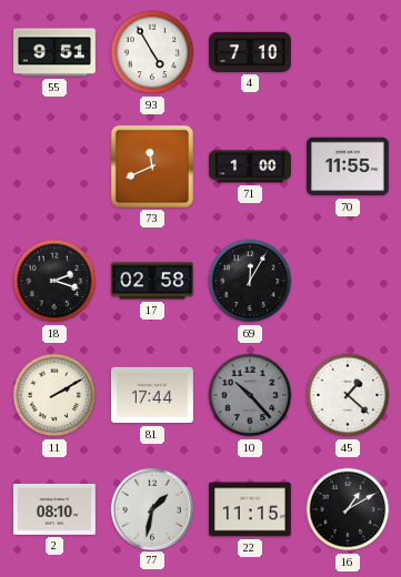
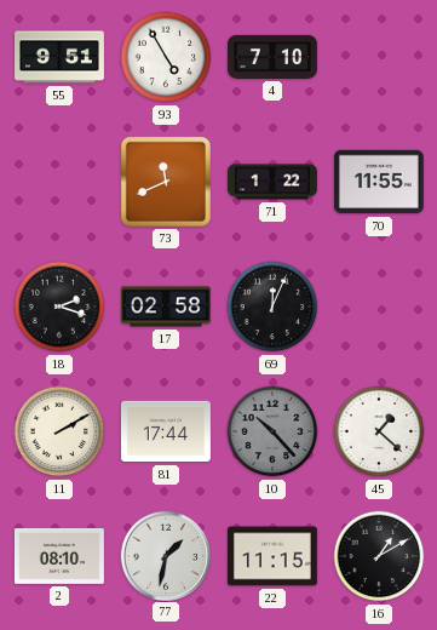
71: 1:00 -> 1:22 (274, 182)
69: 12:05 -> 12:04 (272, 307)
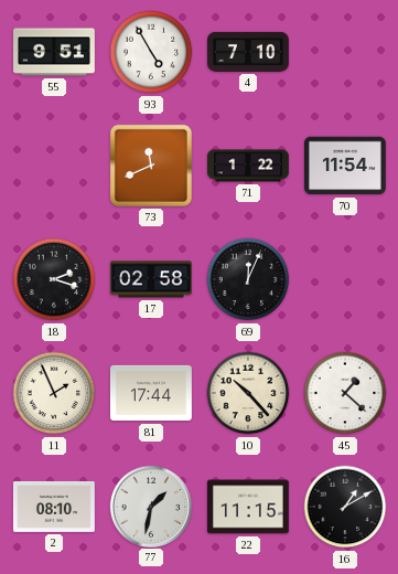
70: 11:55 -> 11:54 (345, 166)
11: 2:10 -> 1:56 (54, 393)
10 dial: grey -> cream (248, 393)
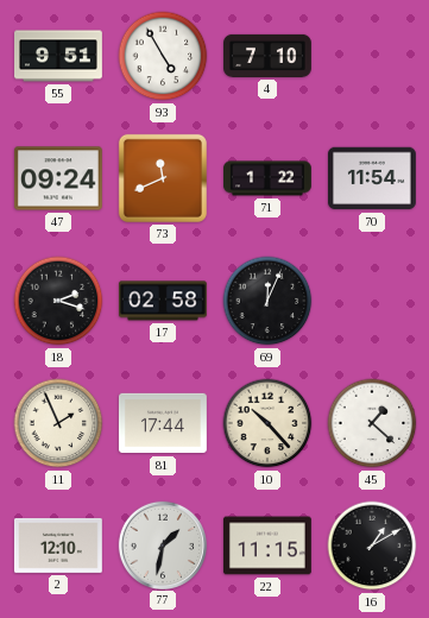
47: none -> 09:24 (58, 178)
2: 08:10 -> 12:10 (58, 546)
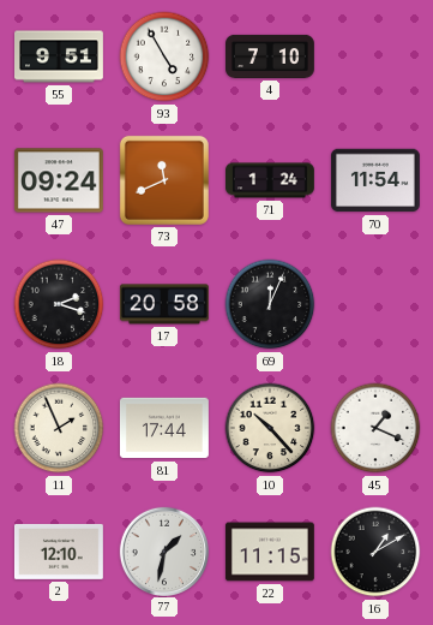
71: 1:22 -> 1:24 (271, 180)
17: 02:58 -> 20:58 (164, 304)
45: 1:22 -> 1:19 (375, 428)
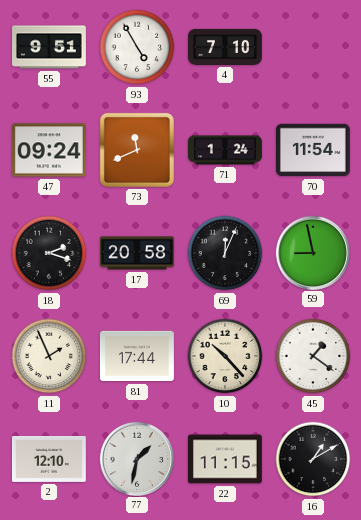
59: none -> 8:58 (312, 252)
45: 1:19 -> 1:21 (313, 356)
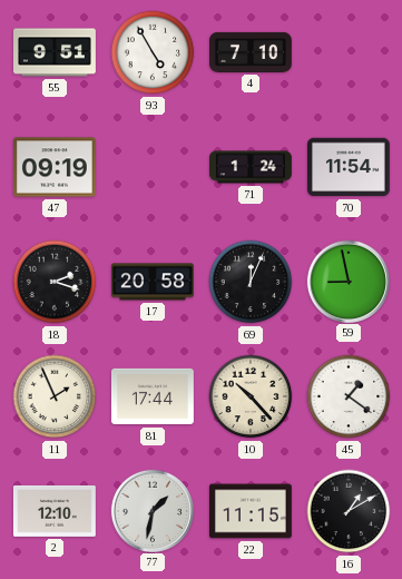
47: 09:24 -> 09:19 (55, 167)
73: 11:41 -> none (137, 150)
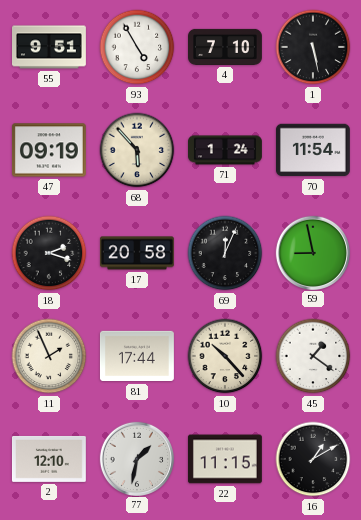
1: none -> 5:28 (313, 47)
68: none -> 5:53 (137, 150)
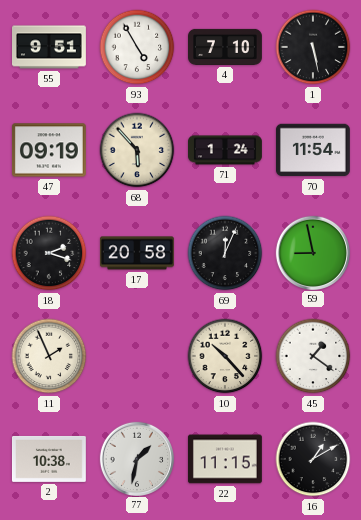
81: 17:44 -> none (137, 356)
2: 12:10 -> 10:38 (49, 459)
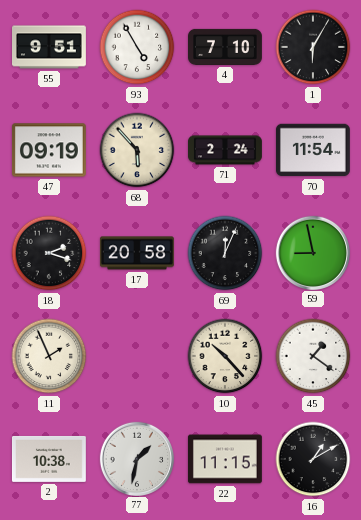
1: 5:28 -> 6:05 (313, 47)
71: 1:24 -> 2:24 (226, 150)
